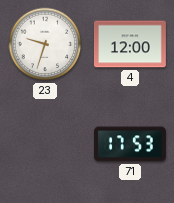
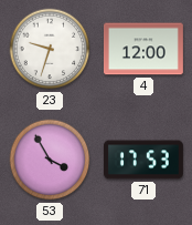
53: none -> 3:55 (50, 160)
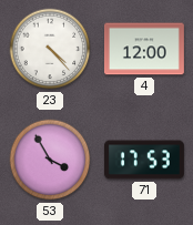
23: 9:33 -> 4:23 (50, 49)
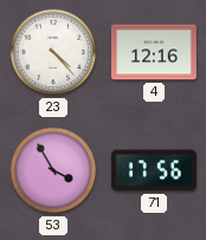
4: 12:00 -> 12:16 (154, 52)
71: 17:53 -> 17:56 (154, 170)
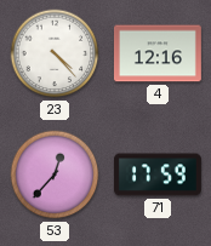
53: 3:55 -> 12:37 (55, 175)
71: 17:56 -> 17:59 (158, 175)
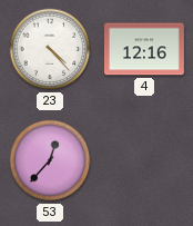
71: 17:59 -> none (158, 175)
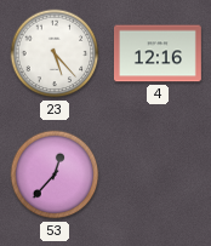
23: 4:23 -> 5:23 (55, 53)
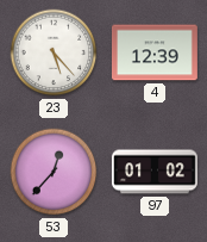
4: 12:16 -> 12:39 (155, 52)
97: none -> 01:02 (155, 172)
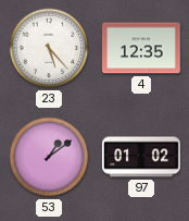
4: 12:39 -> 12:35 (141, 48)
53: 12:37 -> 1:09 (49, 157)
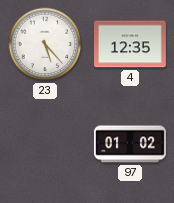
53: 1:09 -> none (49, 157)
